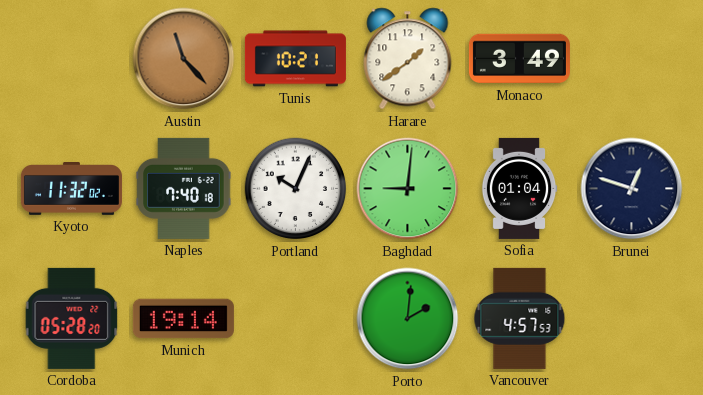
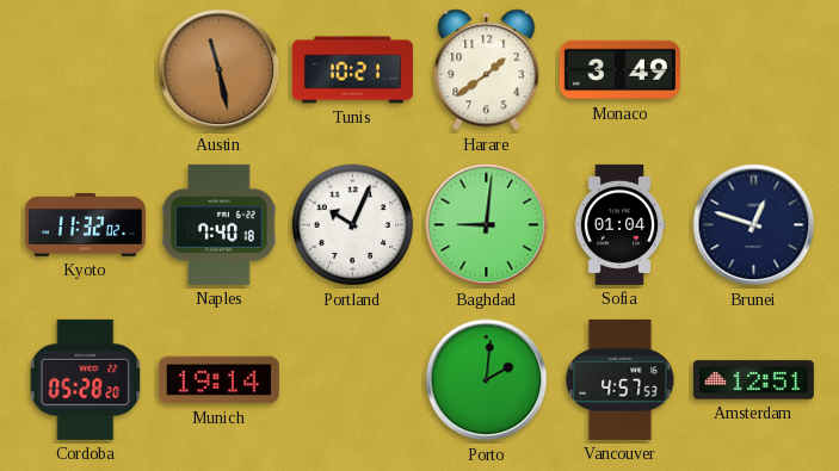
Austin: 11:23 -> 11:28 (220, 70)
Amsterdam: none -> 12:51 (753, 380)
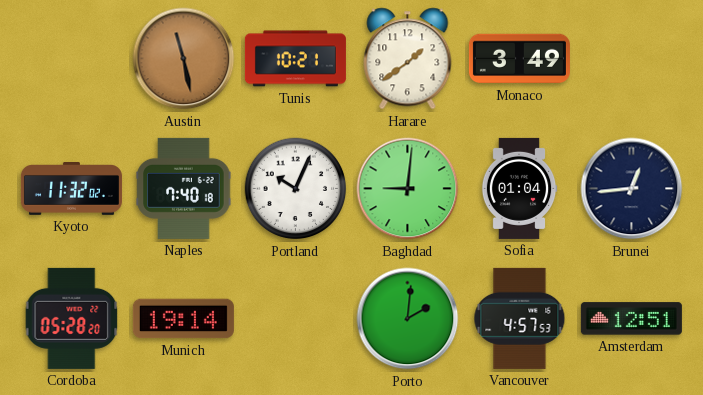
Brunei: 12:48 -> 12:44 (632, 189)
